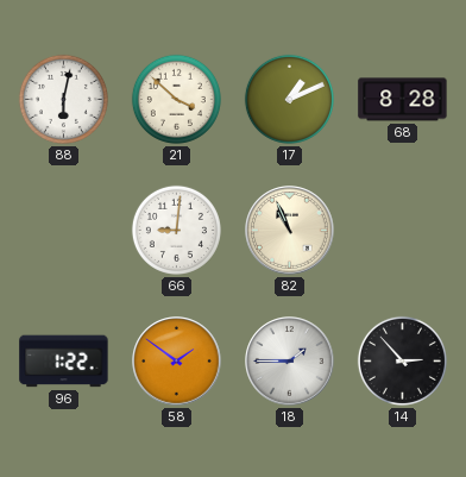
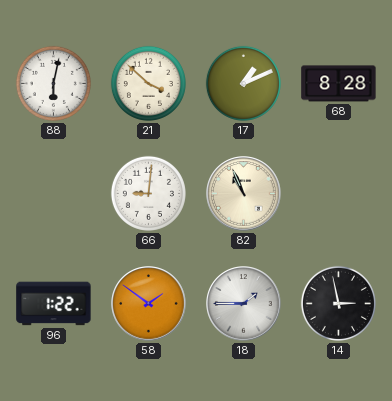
14: 2:53 -> 2:58 (338, 303)
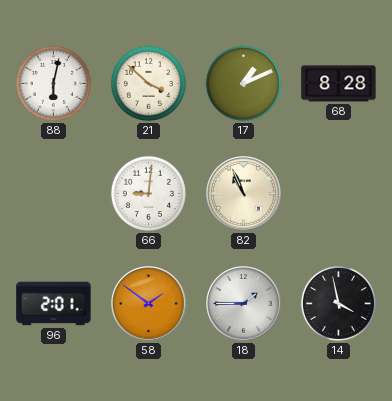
96: 1:22 -> 2:01 (54, 304)
14: 2:58 -> 3:58 (338, 303)
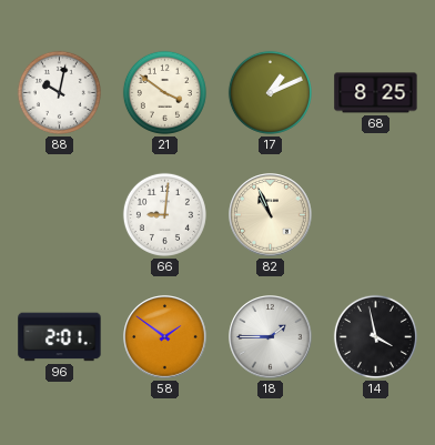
88: 6:02 -> 10:02 (59, 92)
21: 3:52 -> 3:51 (164, 92)
68: 8:28 -> 8:25 (376, 93)
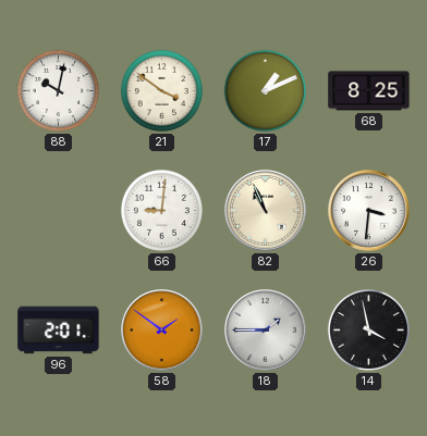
26: none -> 3:31 (369, 211)
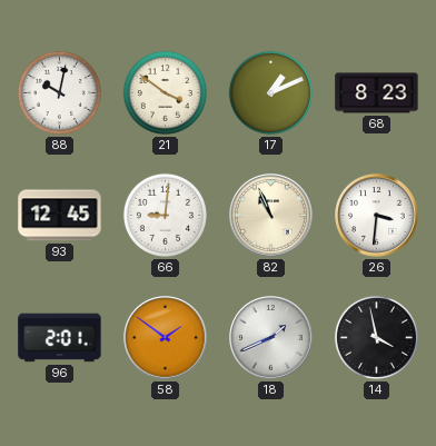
68: 8:25 -> 8:23 (377, 93)
93: none -> 12:45 (60, 216)
18: 1:45 -> 1:41 (271, 338)
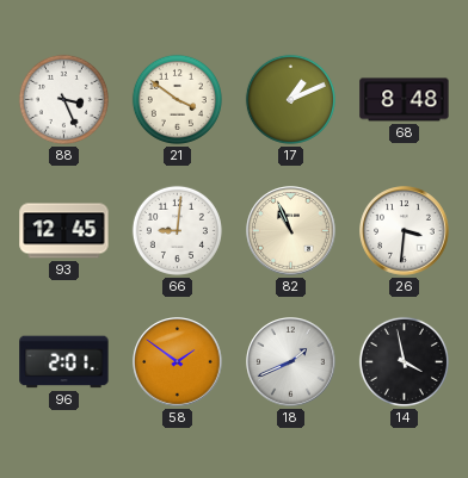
88: 10:02 -> 3:26 (63, 99)
68: 8:23 -> 8:48 (405, 100)
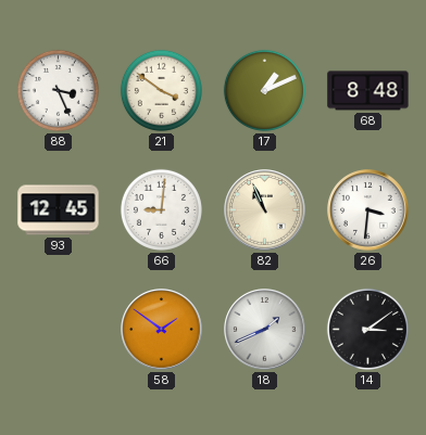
96: 2:01 -> none (64, 362)
14: 3:58 -> 3:09 (367, 329)
